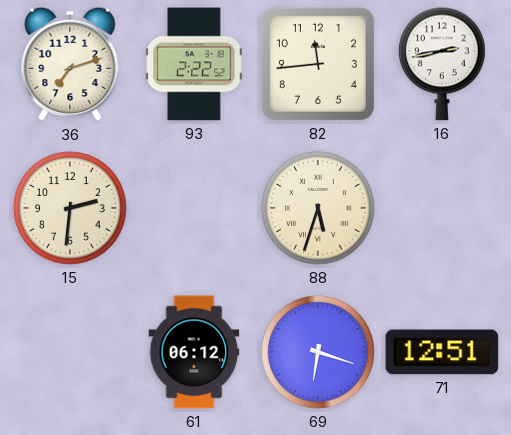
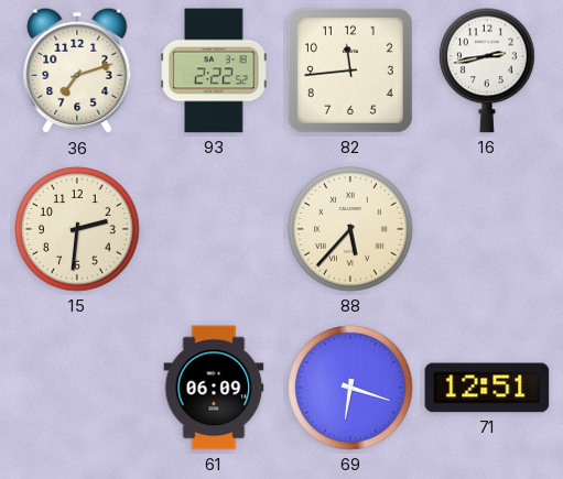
88: 5:33 -> 5:37 (350, 229)
61: 06:12 -> 06:09 (214, 388)
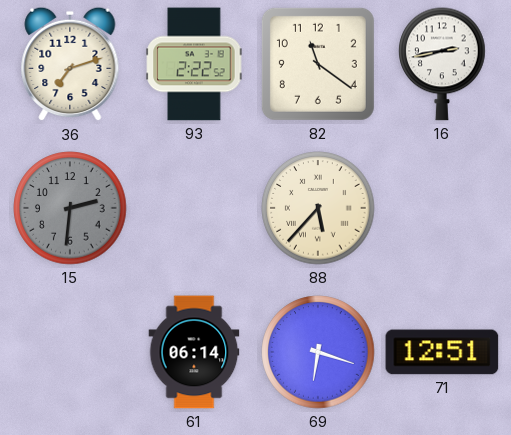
82: 11:44 -> 11:21 (318, 64)
15 dial: cream -> grey (70, 208)
61: 06:09 -> 06:14 (194, 352)
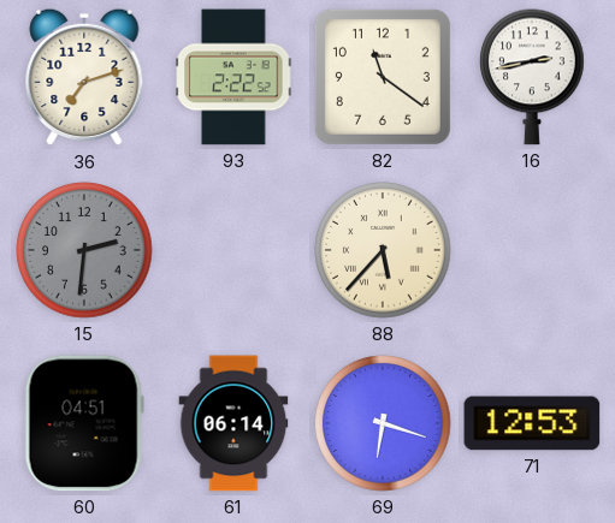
60: none -> 04:51 (84, 423)
71: 12:51 -> 12:53 (532, 423)
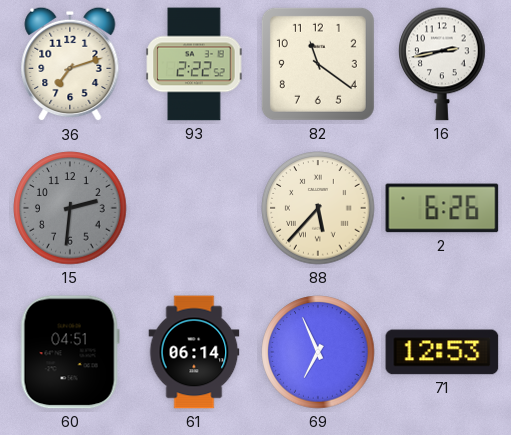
2: none -> 6:26 (442, 208)
69: 6:18 -> 6:56 (318, 352)
